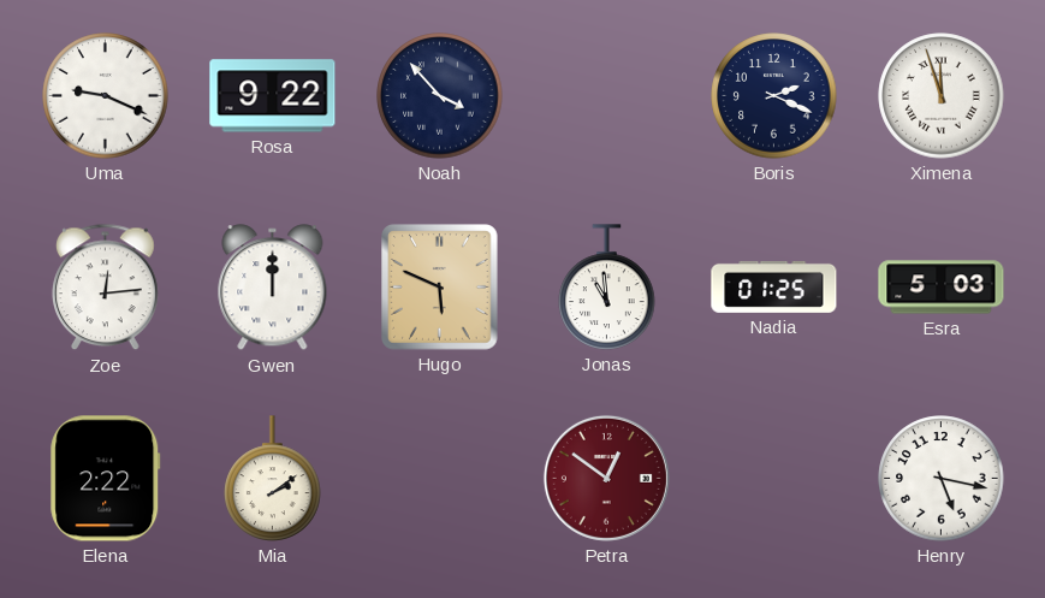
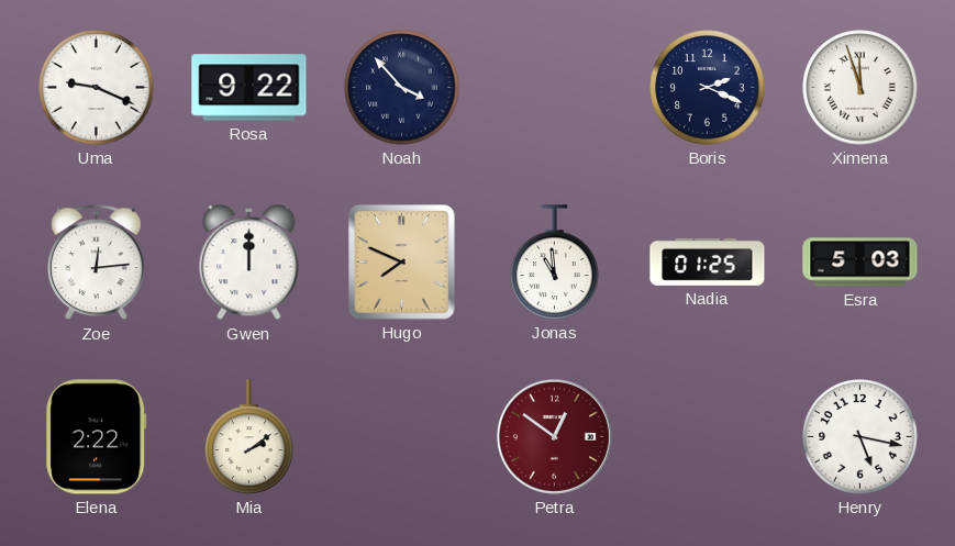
Hugo: 5:49 -> 7:49 (402, 263)
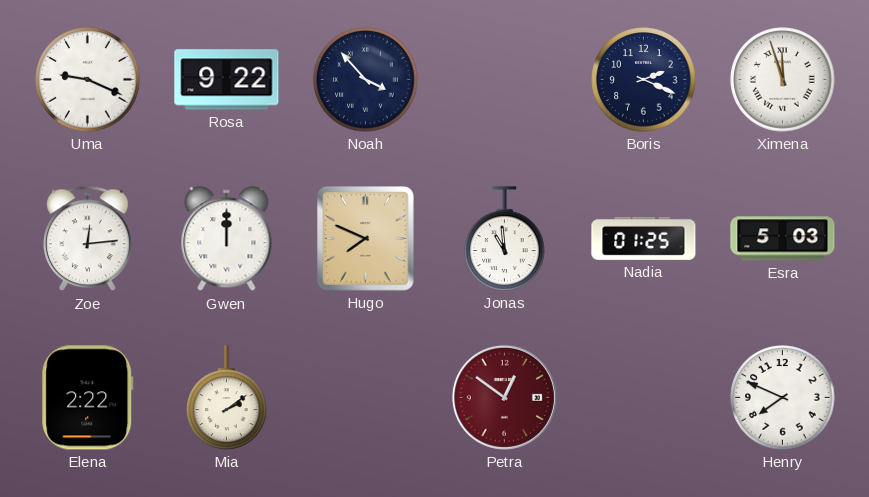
Henry: 5:17 -> 7:49 (783, 398)
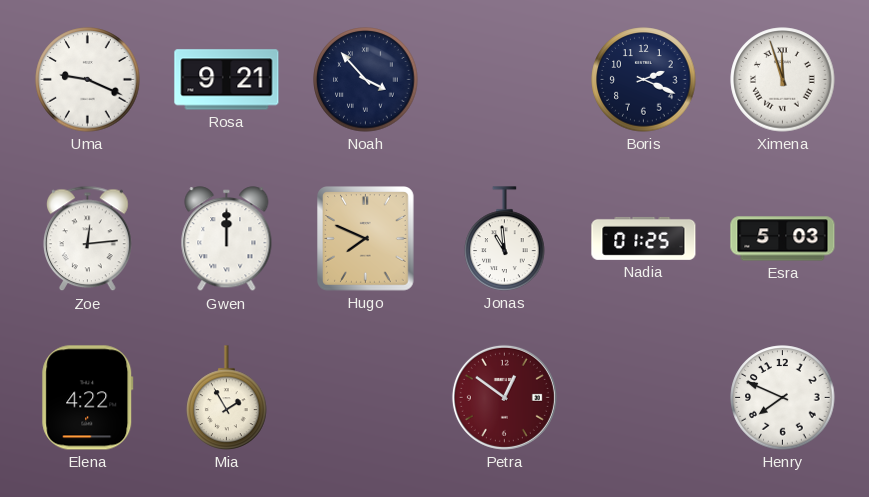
Rosa: 9:22 -> 9:21 (227, 80)
Elena: 2:22 -> 4:22 (88, 398)
Mia: 2:09 -> 1:55 (227, 398)
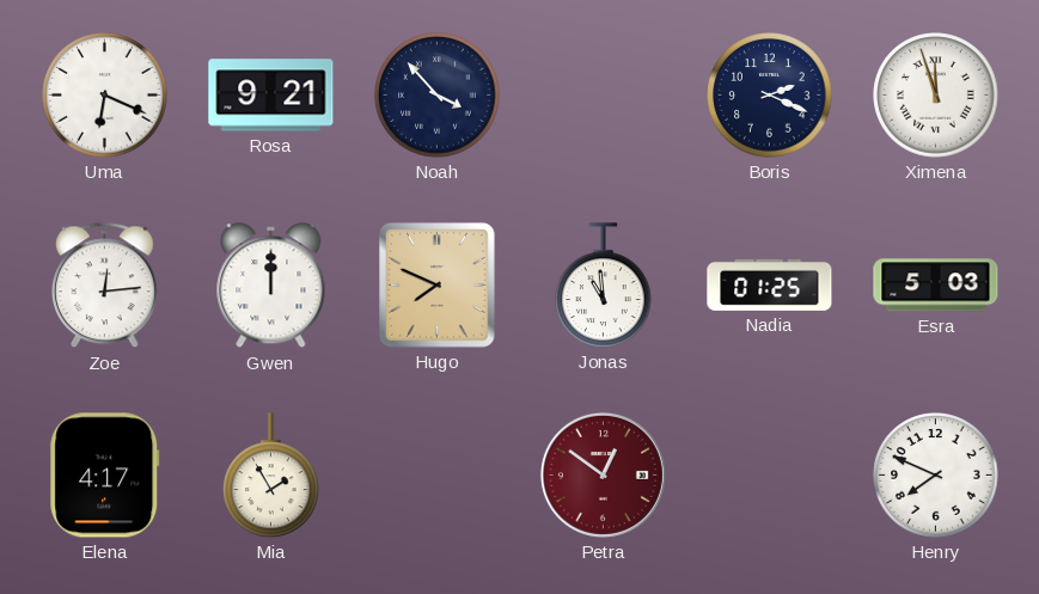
Uma: 9:19 -> 6:19 (105, 96)
Elena: 4:22 -> 4:17 (105, 476)
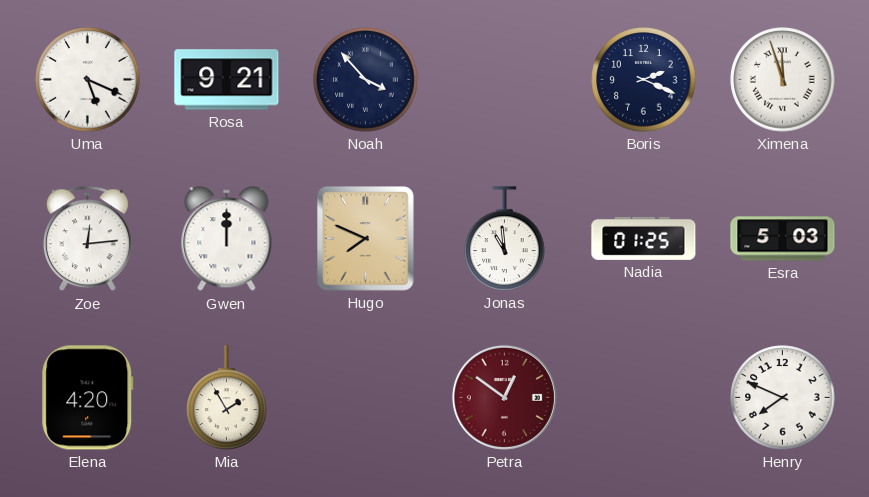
Uma: 6:19 -> 5:19 (88, 80)
Elena: 4:17 -> 4:20 (88, 398)
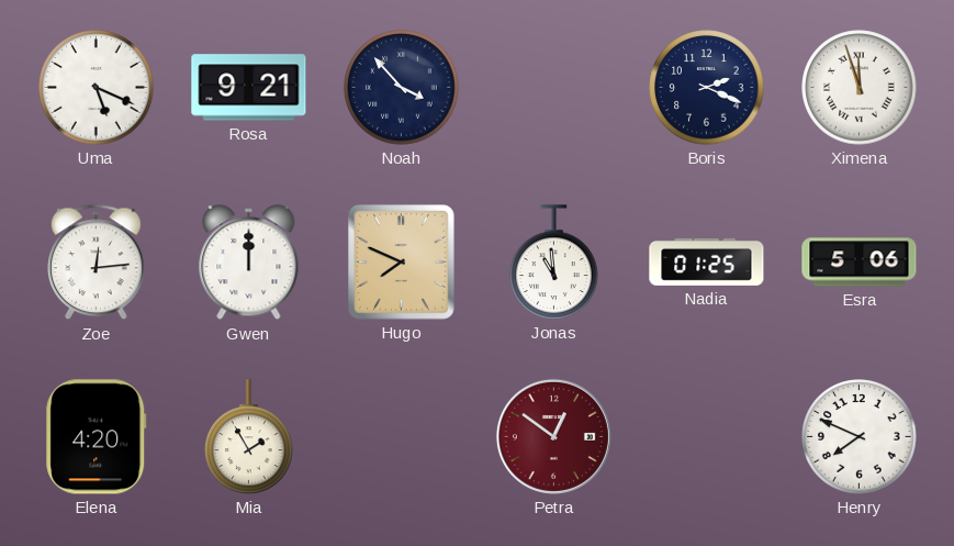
Esra: 5:03 -> 5:06 (860, 263)
